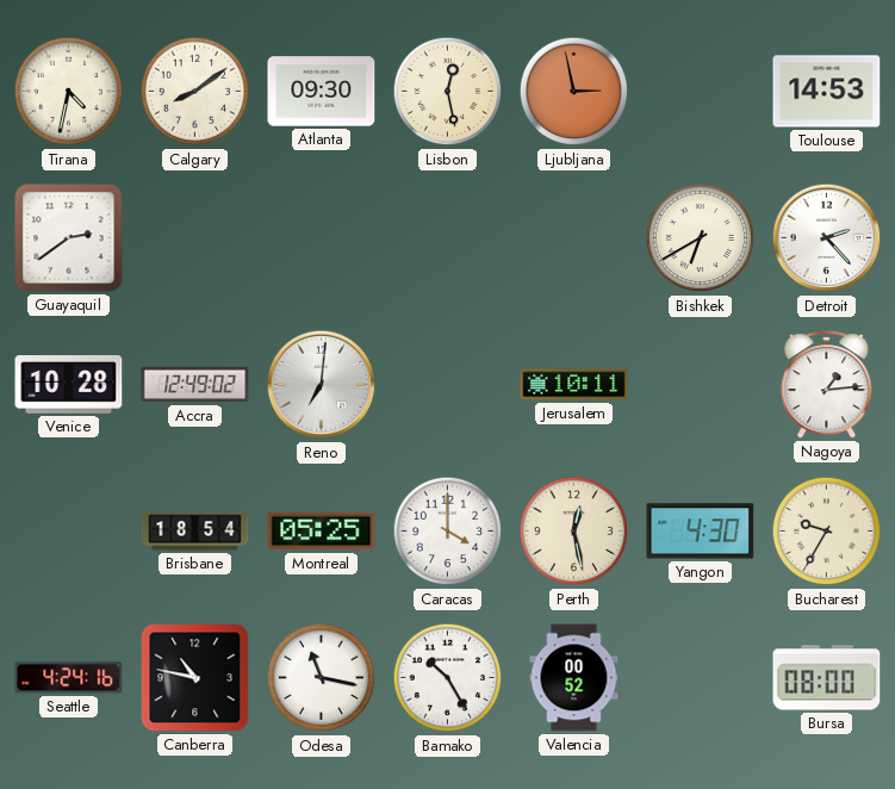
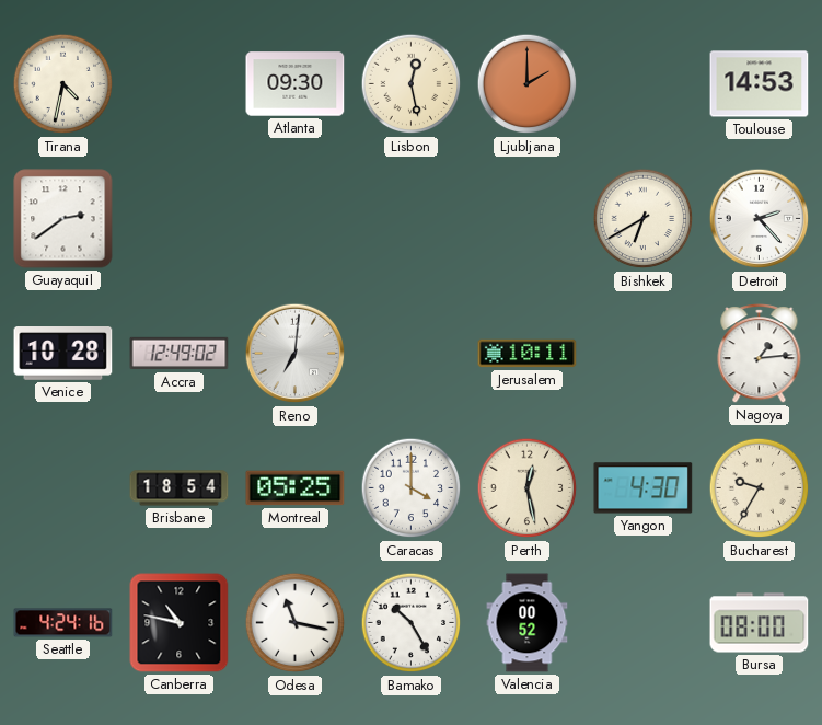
Calgary: 8:09 -> none (195, 92)
Ljubljana: 2:58 -> 2:00 (528, 84)
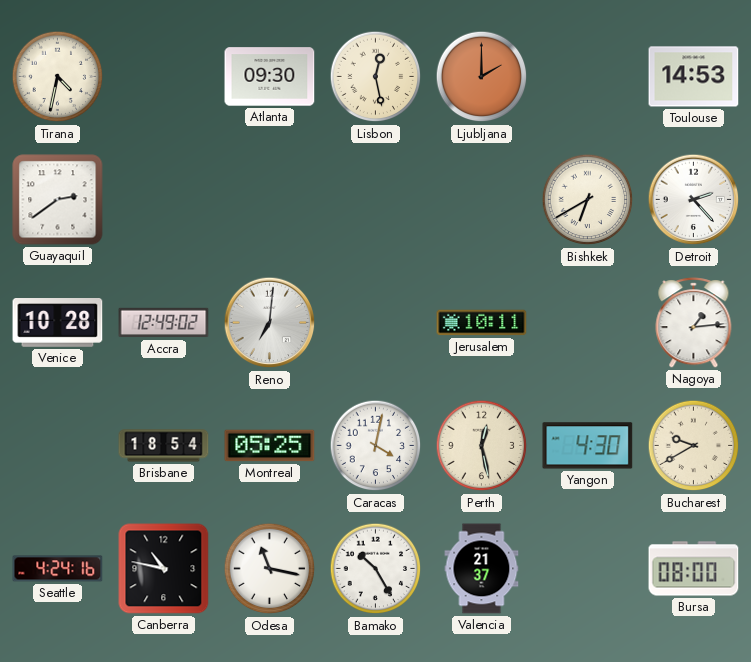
Caracas: 4:00 -> 4:02 (376, 446)
Bucharest: 9:35 -> 9:40 (694, 446)
Valencia: 00:52 -> 21:37 (482, 569)
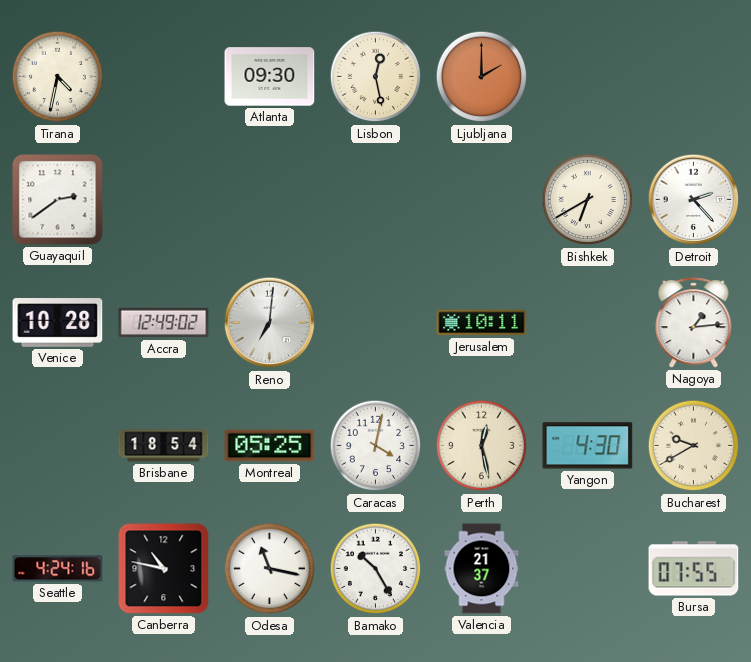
Toulouse: 14:53 -> none (694, 77)
Bursa: 08:00 -> 07:55 (694, 569)
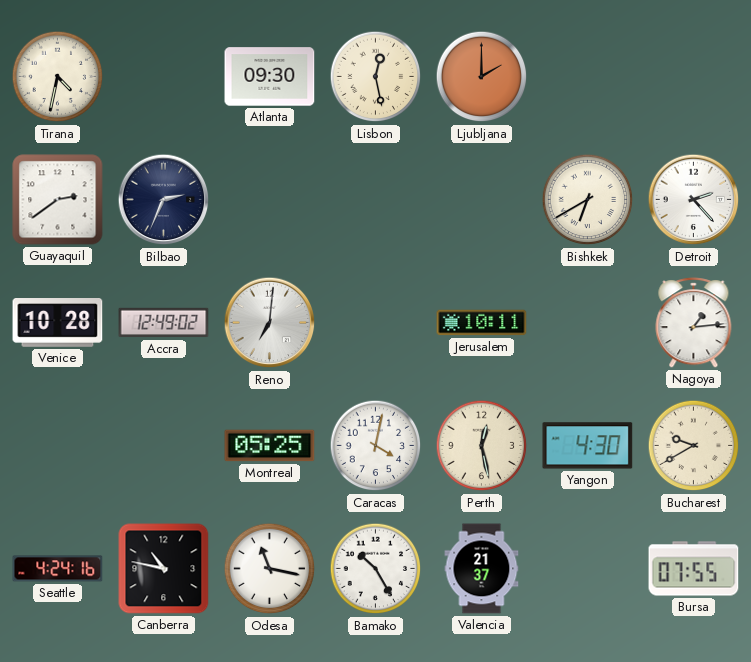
Bilbao: none -> 2:34 (164, 200)
Brisbane: 18:54 -> none (164, 446)
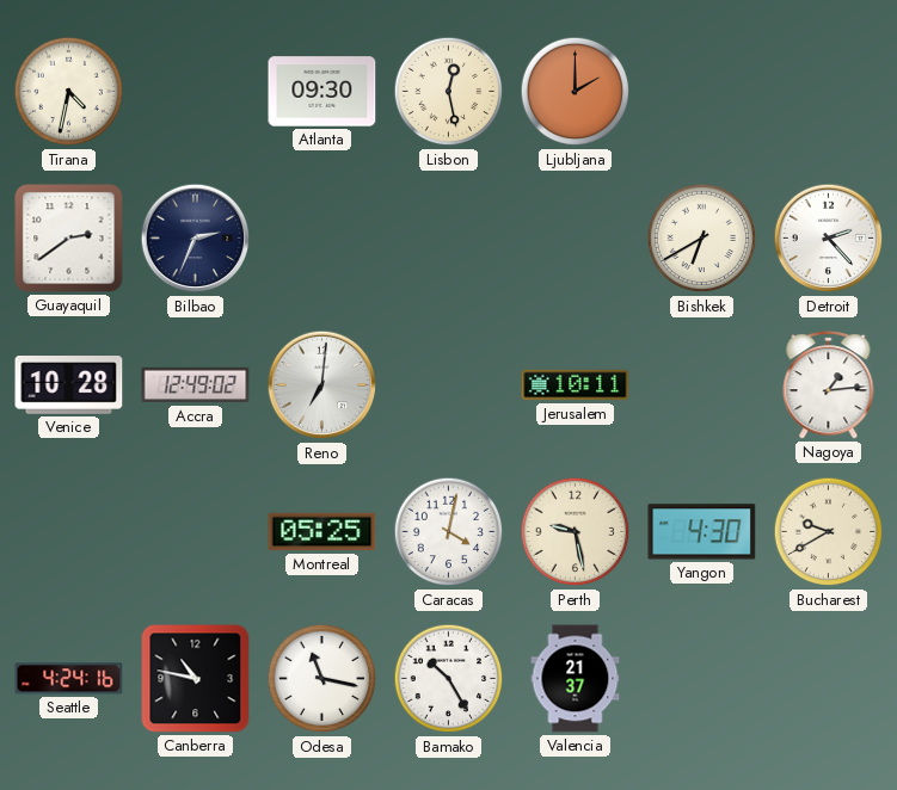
Perth: 12:28 -> 9:28 (576, 532)
Bursa: 07:55 -> none (694, 569)
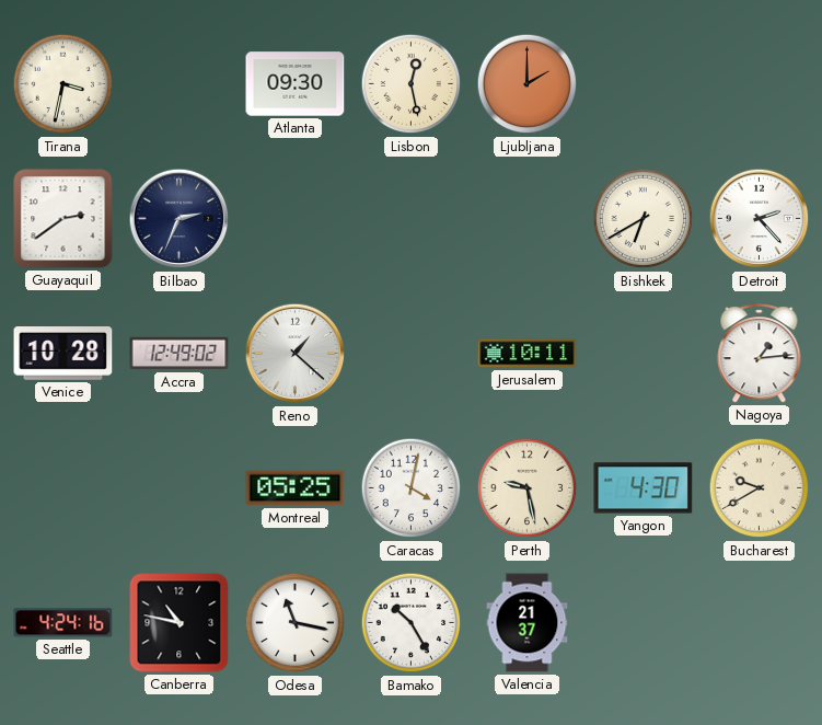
Tirana: 4:32 -> 3:32 (63, 84)
Reno: 7:01 -> 1:22 (296, 354)
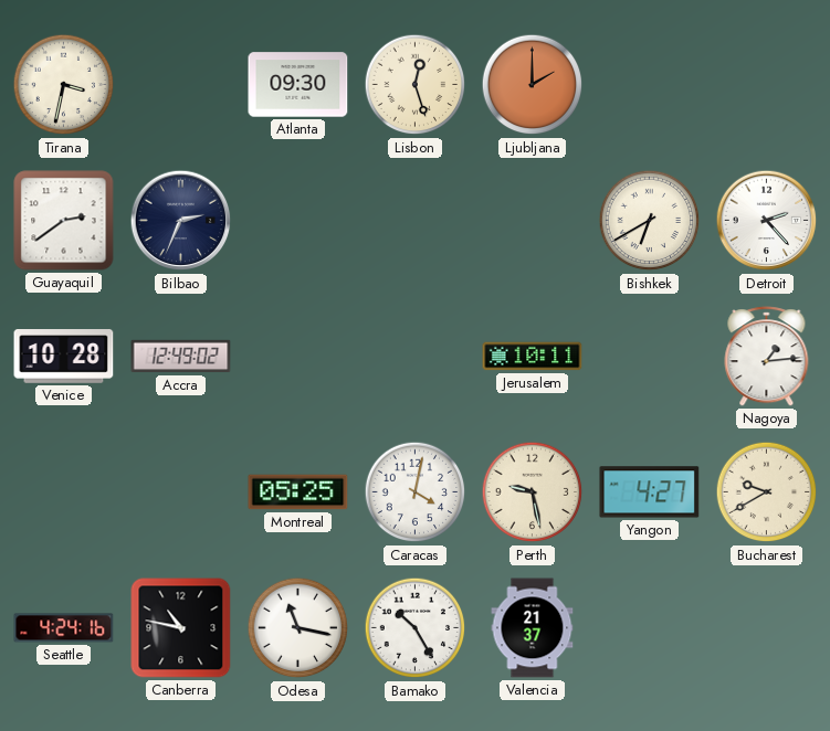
Lisbon: 12:28 -> 12:27 (416, 85)
Reno: 1:22 -> none (296, 354)
Yangon: 4:30 -> 4:27 (650, 492)
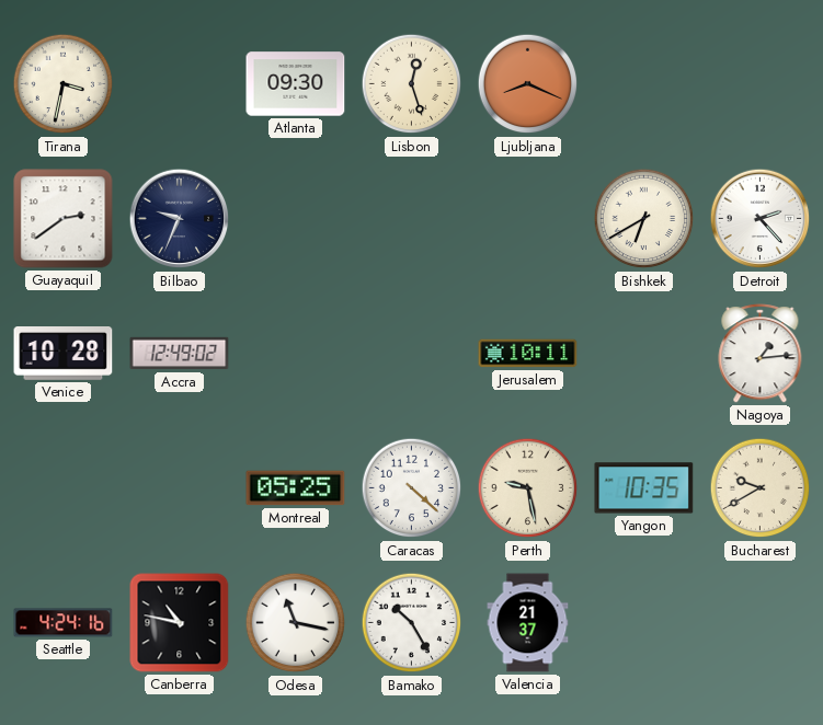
Ljubljana: 2:00 -> 8:19 (528, 84)
Bilbao: 2:34 -> 9:34 (180, 219)
Caracas: 4:02 -> 4:22 (412, 488)
Yangon: 4:27 -> 10:35 (644, 488)
